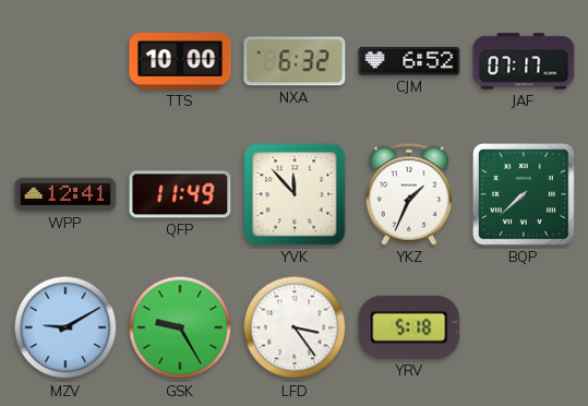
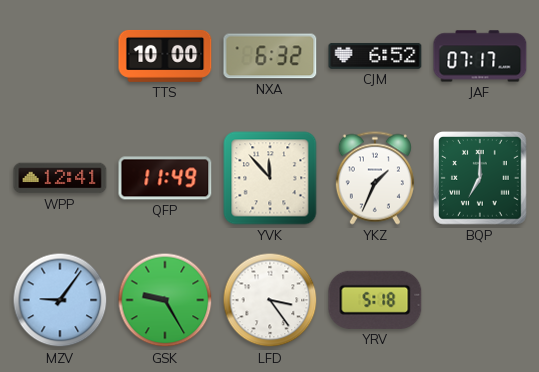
BQP: 7:38 -> 7:00 (481, 179)
MZV: 9:10 -> 9:06 (60, 300)
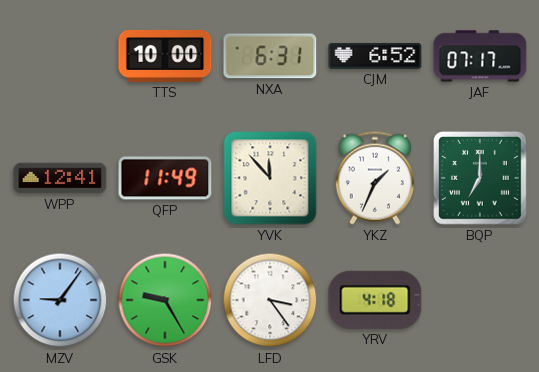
NXA: 6:32 -> 6:31 (270, 56)
YRV: 5:18 -> 4:18 (375, 300)
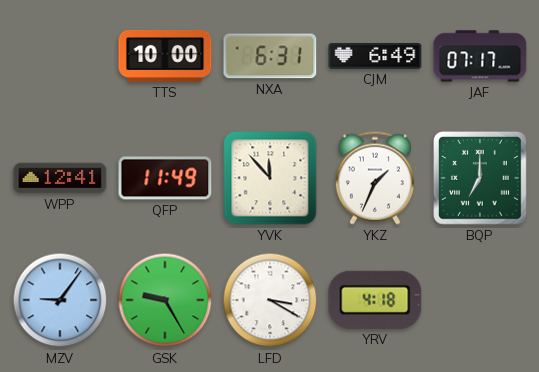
CJM: 6:52 -> 6:49 (375, 56)
LFD: 3:24 -> 3:20 (270, 300)
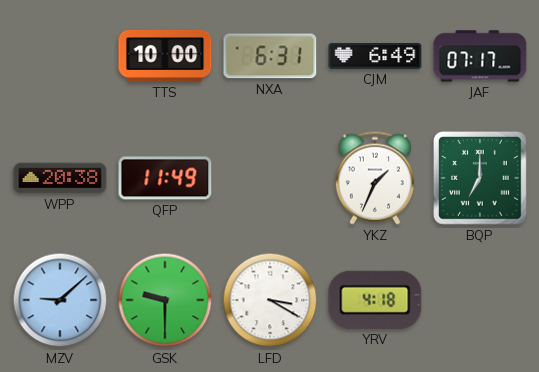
WPP: 12:41 -> 20:38 (60, 178)
YVK: 11:53 -> none (270, 178)
MZV: 9:06 -> 9:08 (60, 300)
GSK: 9:25 -> 9:30 (165, 300)
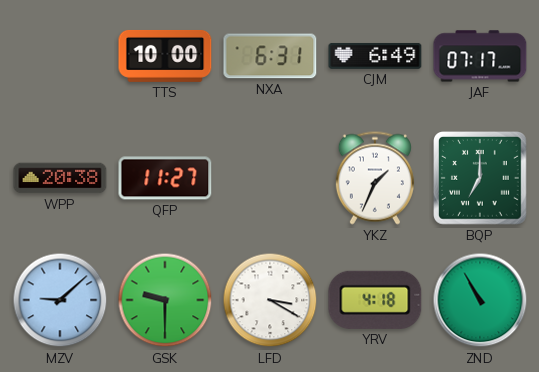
QFP: 11:49 -> 11:27 (165, 178)
ZND: none -> 10:55 (480, 300)
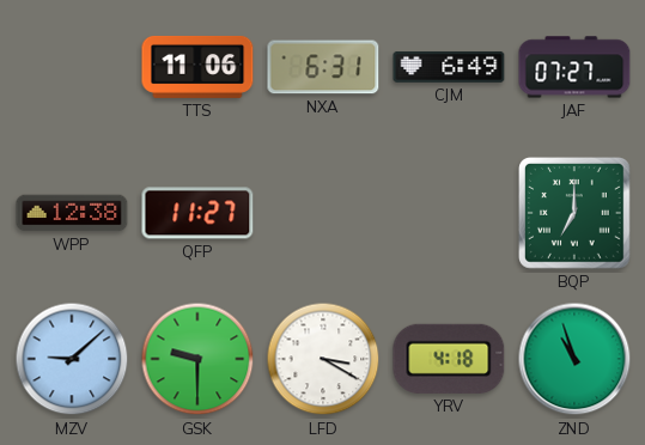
TTS: 10:00 -> 11:06 (197, 67)
JAF: 07:17 -> 07:27 (574, 67)
WPP: 20:38 -> 12:38 (72, 213)
YKZ: 1:34 -> none (375, 178)
ZND: 10:55 -> 10:57 (574, 359)
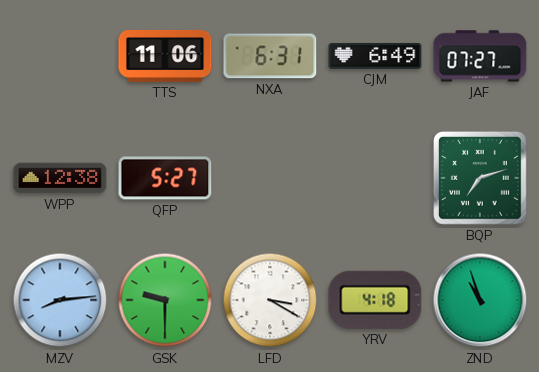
QFP: 11:27 -> 5:27 (165, 178)
BQP: 7:00 -> 7:12 (481, 179)
MZV: 9:08 -> 8:14 (60, 300)
